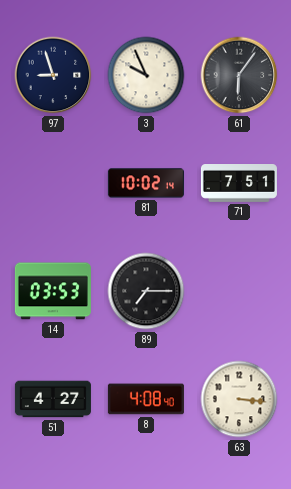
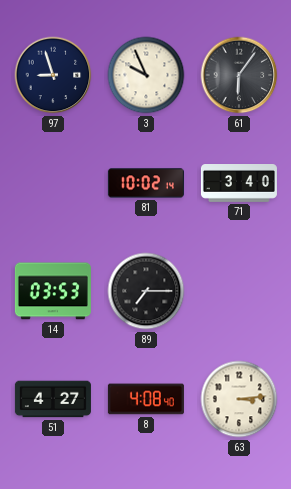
71: 7:51 -> 3:40 (239, 184)
63: 3:16 -> 3:14 (239, 399)
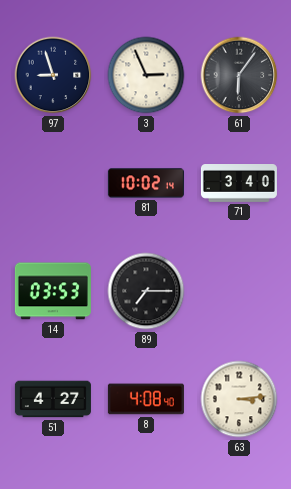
3: 9:56 -> 2:56 (146, 75)
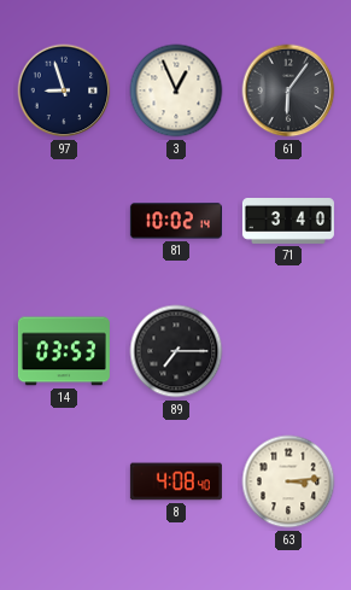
3: 2:56 -> 12:56 (176, 90)
51: 4:27 -> none (53, 399)
